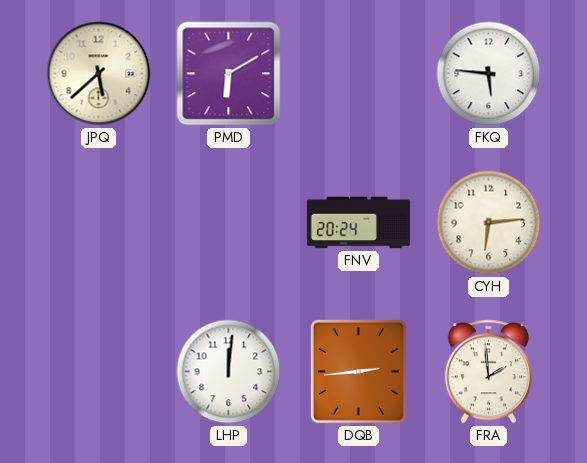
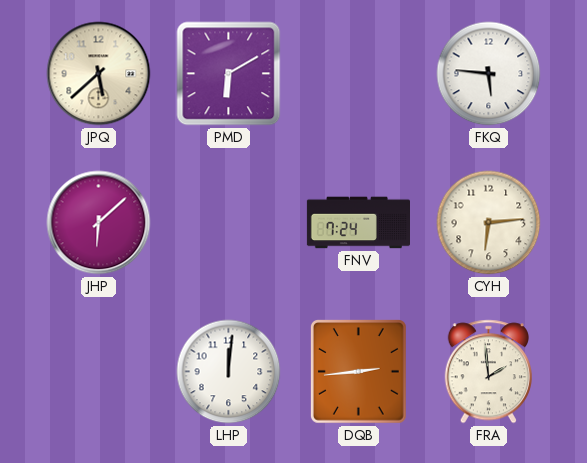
JHP: none -> 6:08 (99, 223)
FNV: 20:24 -> 7:24 (358, 223)
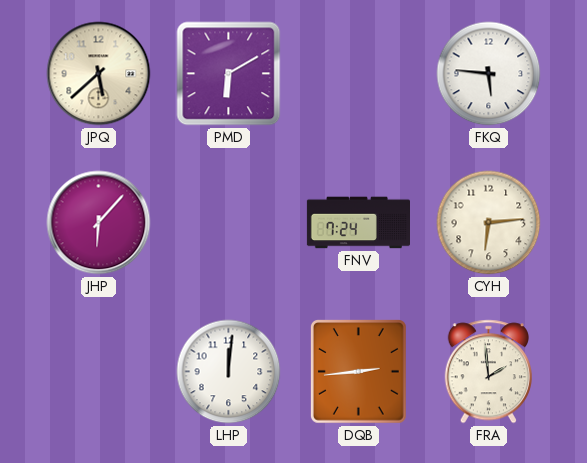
JHP: 6:08 -> 6:07 (99, 223)
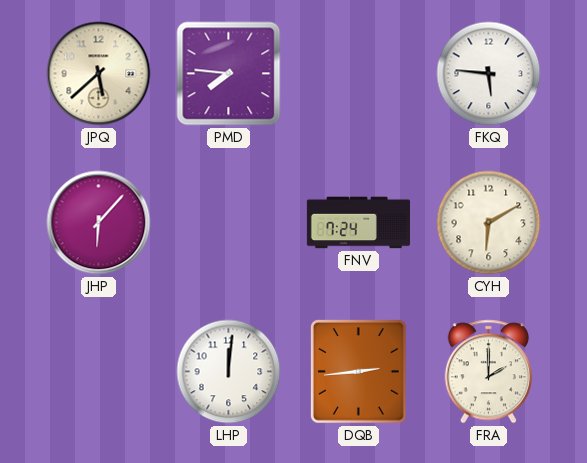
PMD: 6:10 -> 7:46 (229, 74)
CYH: 6:14 -> 6:10 (489, 223)
FRA: 1:59 -> 2:00 (488, 372)
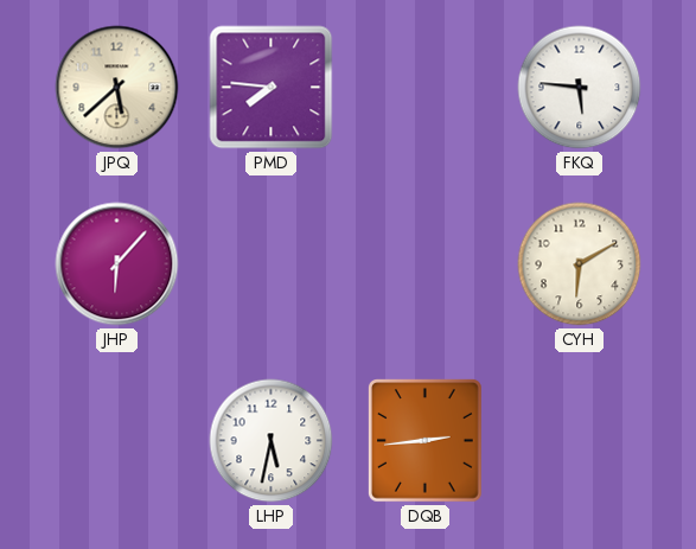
FNV: 7:24 -> none (358, 223)
LHP: 12:01 -> 5:32 (272, 441)
FRA: 2:00 -> none (488, 372)
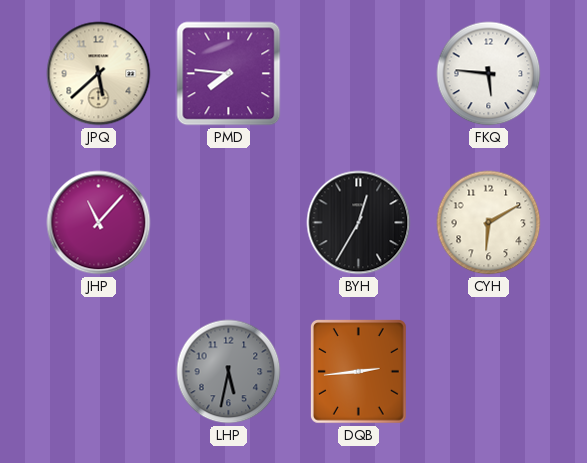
JHP: 6:07 -> 11:07 (99, 223)
BYH: none -> 12:35 (359, 223)
LHP dial: white -> grey (229, 372)
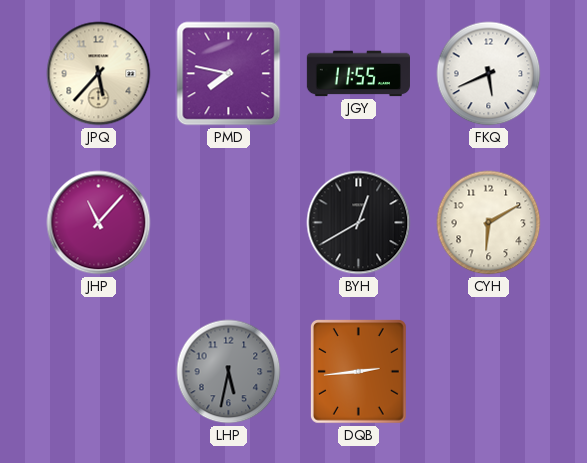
JPQ: 5:38 -> 5:37 (99, 74)
PMD: 7:46 -> 7:47 (229, 74)
JGY: none -> 11:55 (358, 74)
FKQ: 5:46 -> 5:41 (489, 74)
BYH: 12:35 -> 12:40 (359, 223)
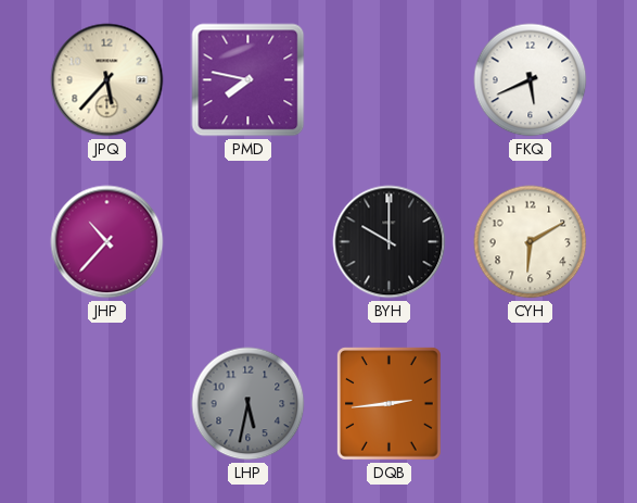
JGY: 11:55 -> none (358, 74)
JHP: 11:07 -> 10:37 (107, 242)
BYH: 12:40 -> 10:00 (390, 242)
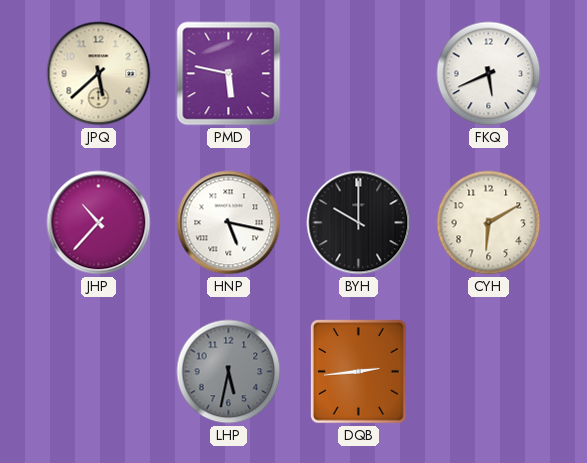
JPQ: 5:37 -> 5:38 (99, 74)
PMD: 7:47 -> 5:47 (229, 74)
HNP: none -> 5:17 (229, 223)
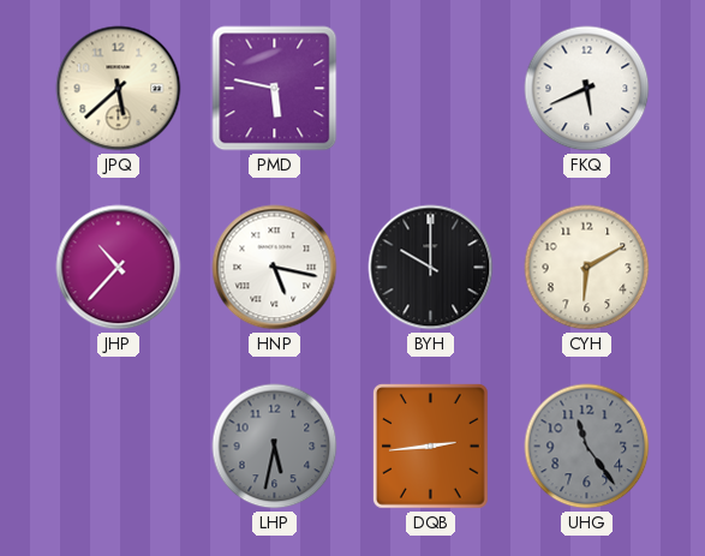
UHG: none -> 11:24 (587, 447)
